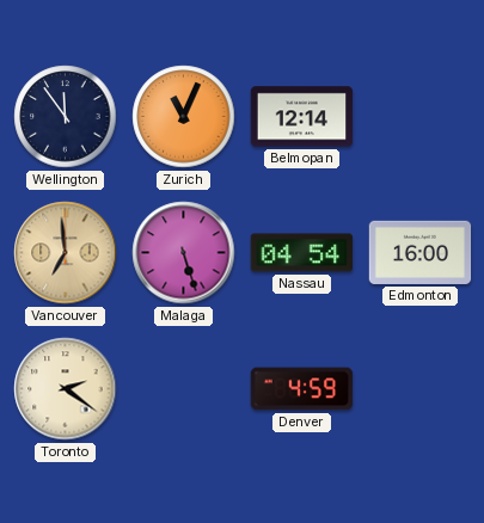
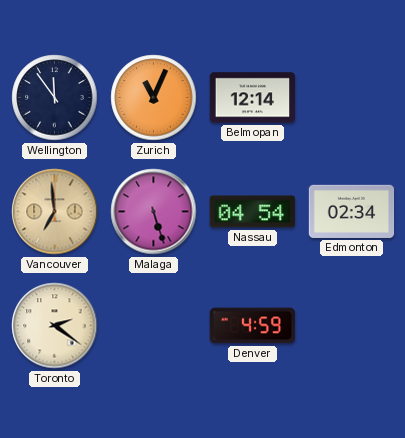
Edmonton: 16:00 -> 02:34 (352, 211)
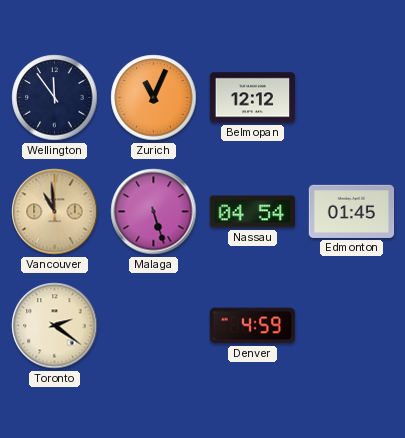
Belmopan: 12:14 -> 12:12 (253, 98)
Vancouver: 6:59 -> 10:59 (55, 212)
Edmonton: 02:34 -> 01:45 (352, 211)
